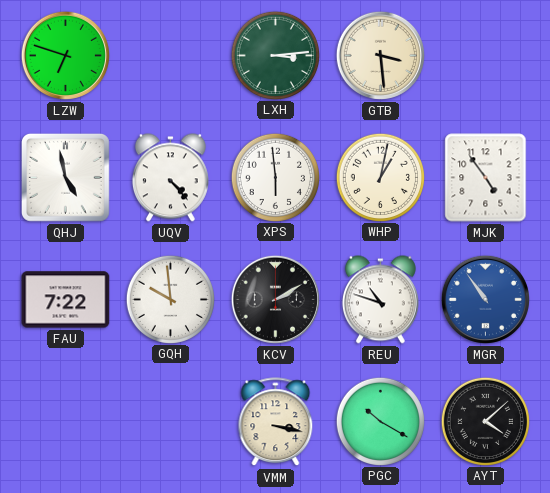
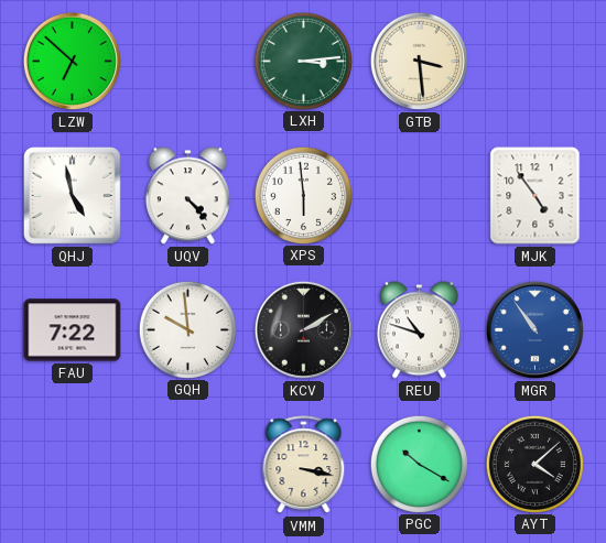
LZW: 6:48 -> 6:52 (72, 61)
WHP: 1:02 -> none (380, 177)
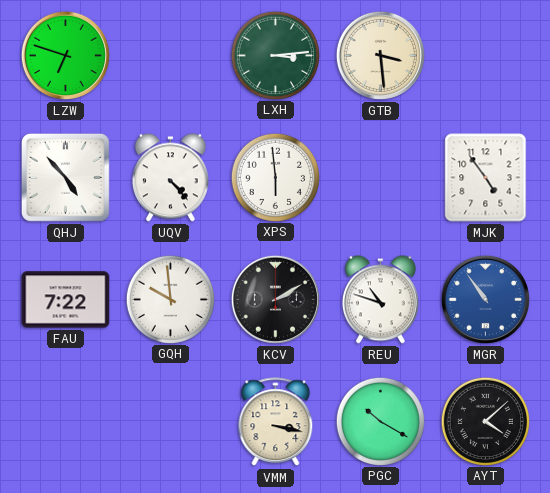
LZW: 6:52 -> 6:48 (65, 55)
QHJ: 4:58 -> 4:53 (65, 177)
